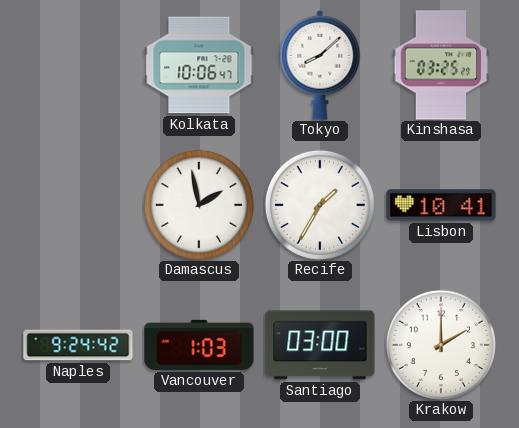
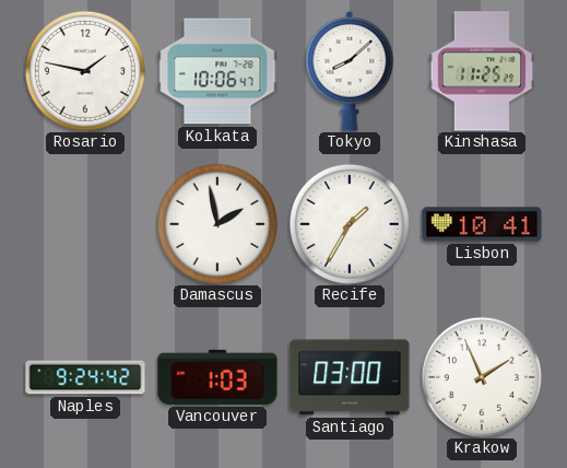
Rosario: none -> 1:47 (85, 71)
Kinshasa: 03:25 -> 11:25 (482, 71)
Krakow: 2:00 -> 1:56 (482, 377)
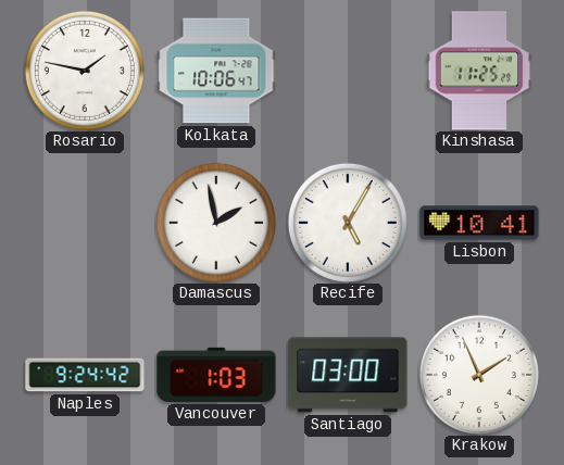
Tokyo: 8:08 -> none (350, 71)
Recife: 1:35 -> 5:05 (348, 223)
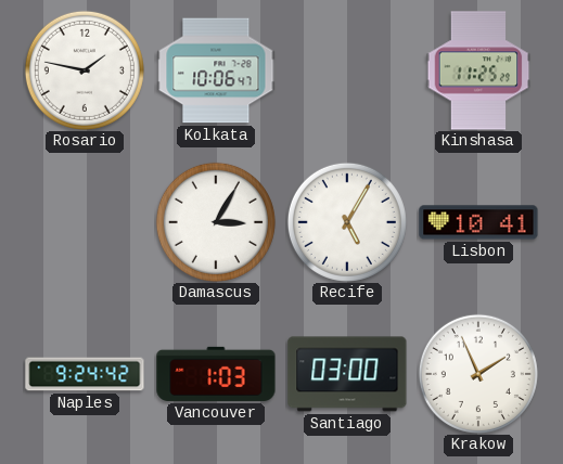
Damascus: 1:58 -> 3:05 (216, 222)
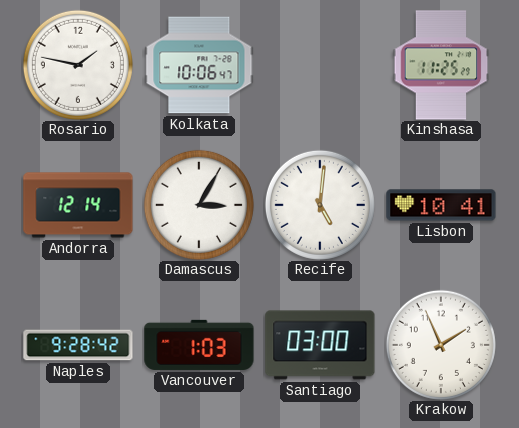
Andorra: none -> 12:14 (78, 205)
Recife: 5:05 -> 5:01 (320, 205)
Naples: 9:24 -> 9:28 (78, 345)
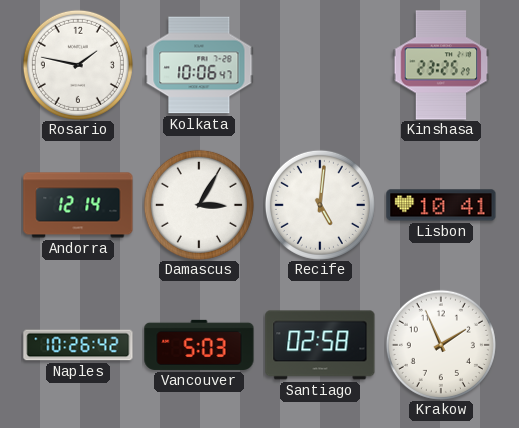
Kinshasa: 11:25 -> 23:25 (441, 65)
Naples: 9:28 -> 10:26 (78, 345)
Vancouver: 1:03 -> 5:03 (199, 345)
Santiago: 03:00 -> 02:58 (320, 345)
